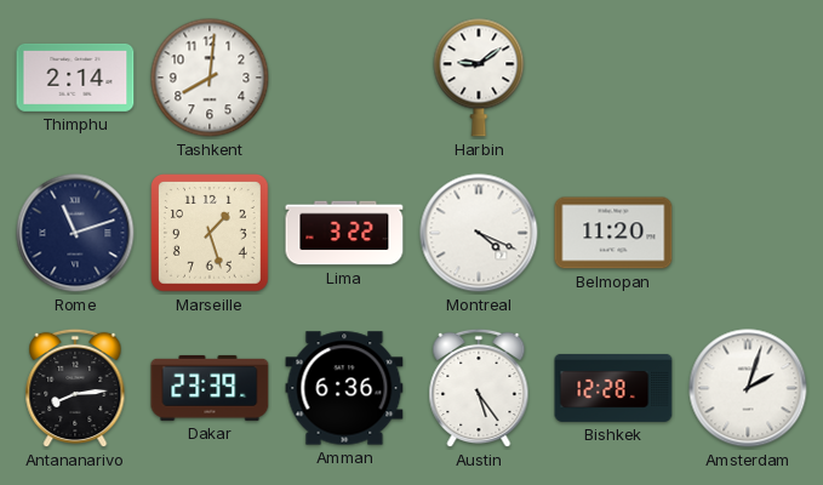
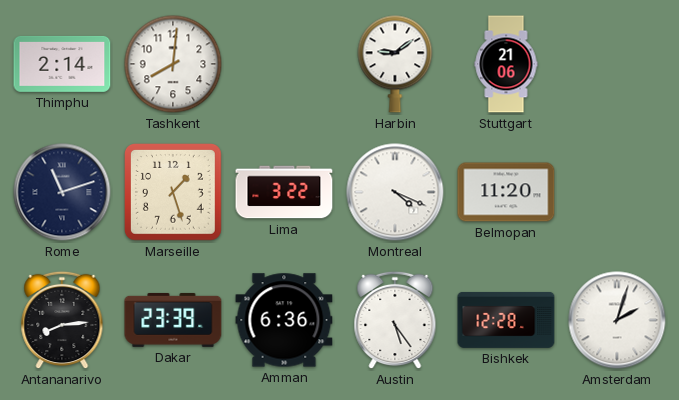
Stuttgart: none -> 21:06 (506, 64)
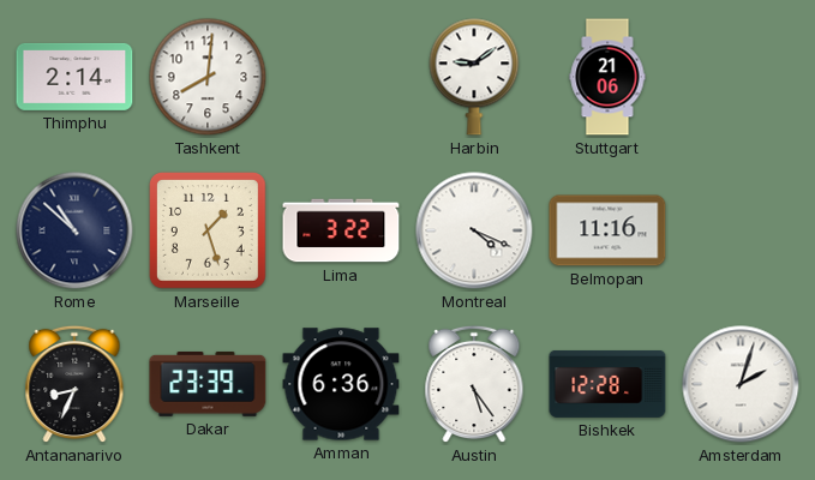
Rome: 11:12 -> 10:52 (74, 230)
Belmopan: 11:20 -> 11:16 (607, 230)
Antananarivo: 8:14 -> 8:34 (74, 384)
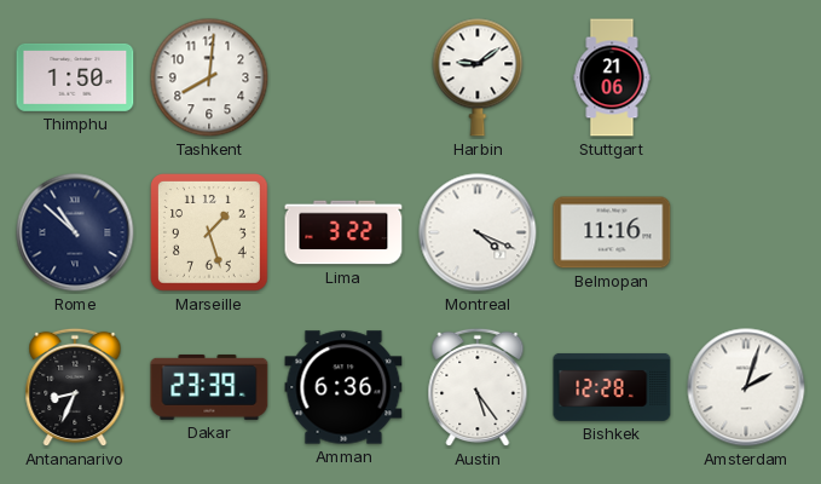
Thimphu: 2:14 -> 1:50 (75, 77)
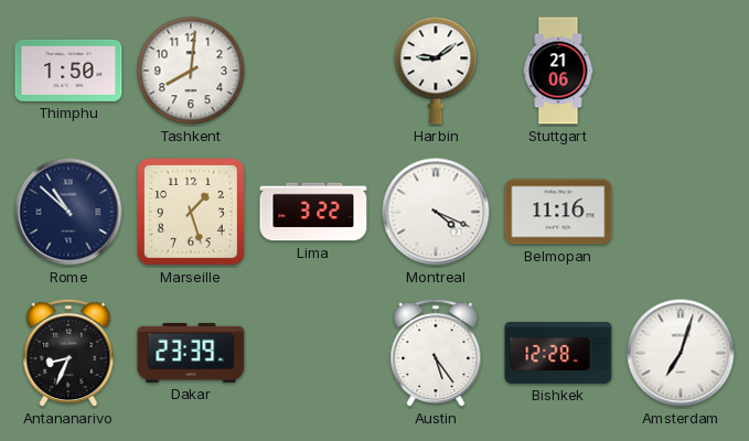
Amman: 6:36 -> none (343, 387)
Amsterdam: 2:03 -> 7:03 (681, 353)
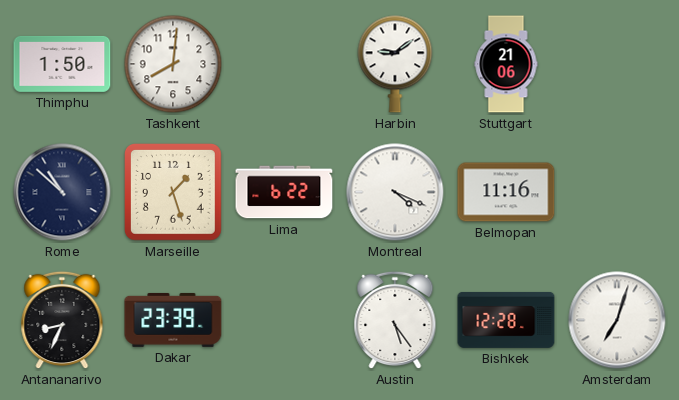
Lima: 3:22 -> 6:22 (284, 192)
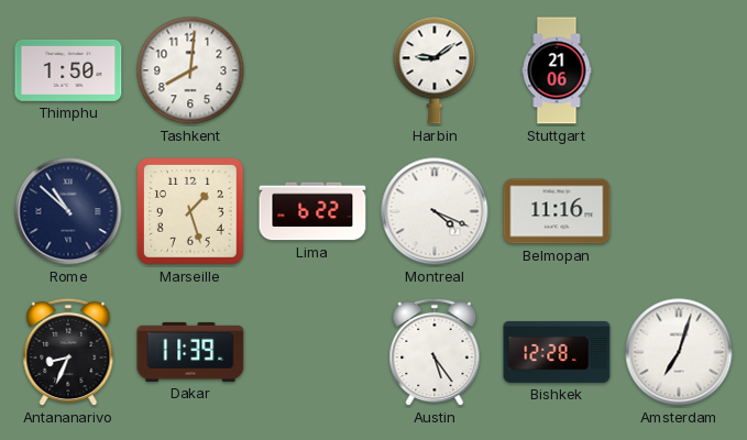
Dakar: 23:39 -> 11:39 (190, 352)
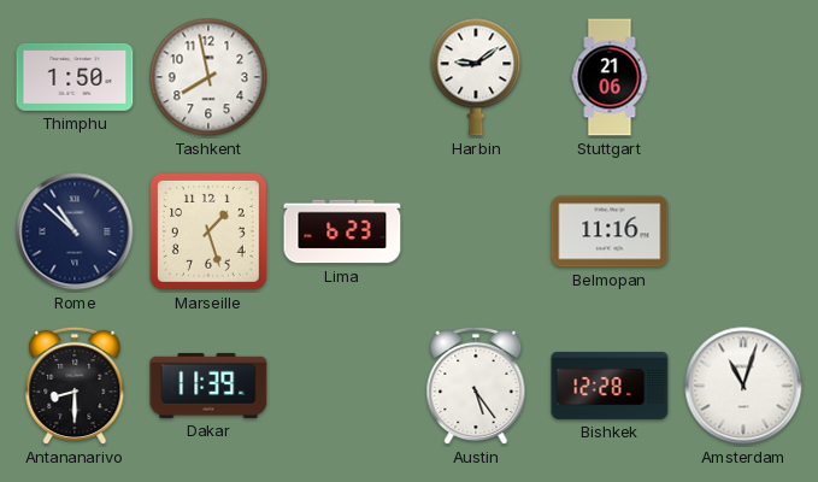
Tashkent: 8:01 -> 7:58 (208, 77)
Lima: 6:22 -> 6:23 (342, 231)
Montreal: 4:19 -> none (435, 211)
Antananarivo: 8:34 -> 8:30 (75, 386)
Amsterdam: 7:03 -> 11:03 (743, 386)
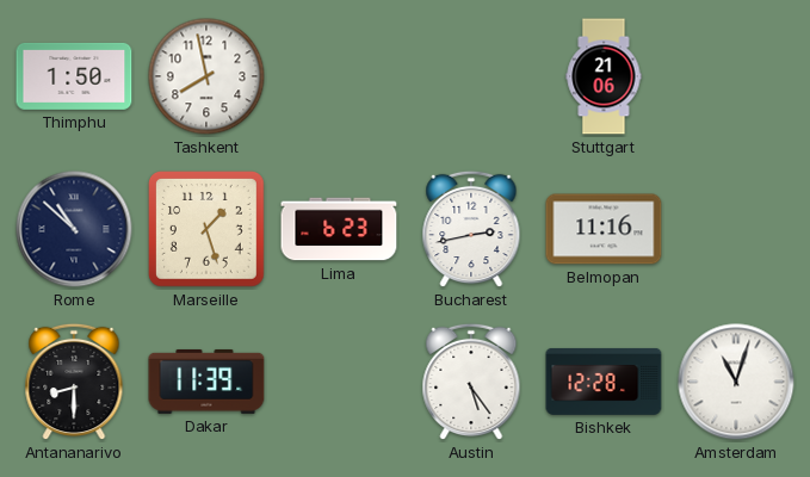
Harbin: 9:09 -> none (476, 77)
Bucharest: none -> 2:43 (471, 229)
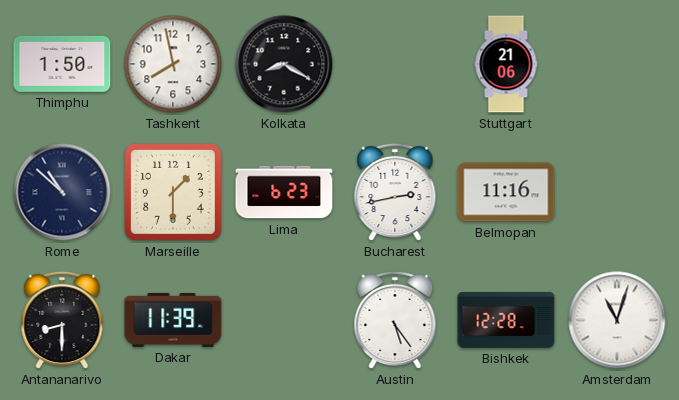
Kolkata: none -> 8:20 (284, 64)
Marseille: 1:27 -> 1:30 (174, 193)
